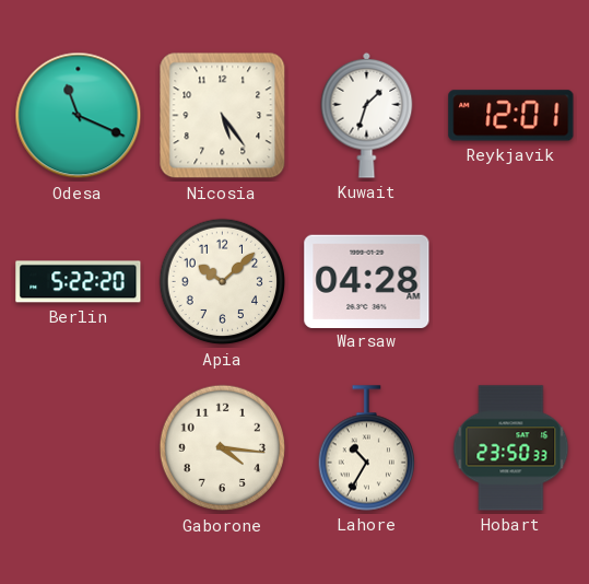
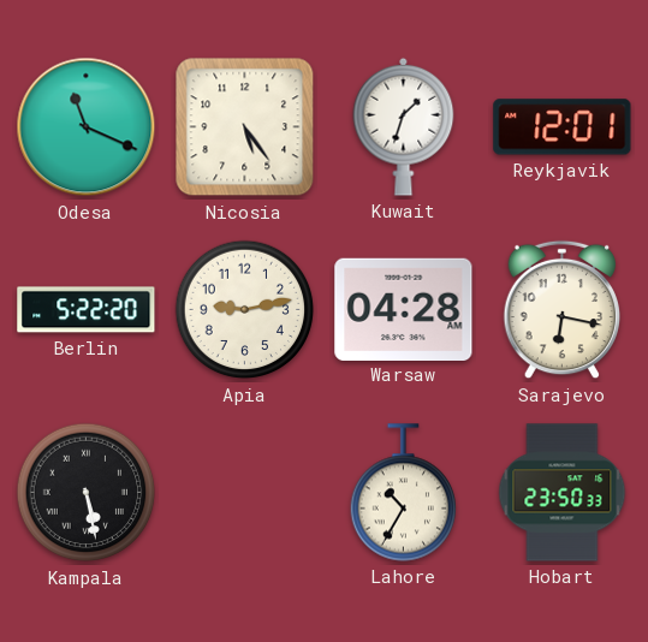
Apia: 10:08 -> 9:13 (245, 310)
Sarajevo: none -> 6:17 (563, 310)
Kampala: none -> 5:28 (87, 493)
Gaborone: 4:16 -> none (223, 448)
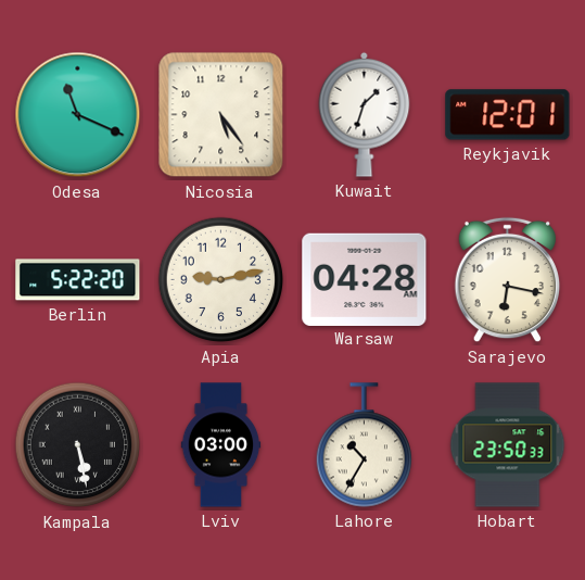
Lviv: none -> 03:00 (221, 445)
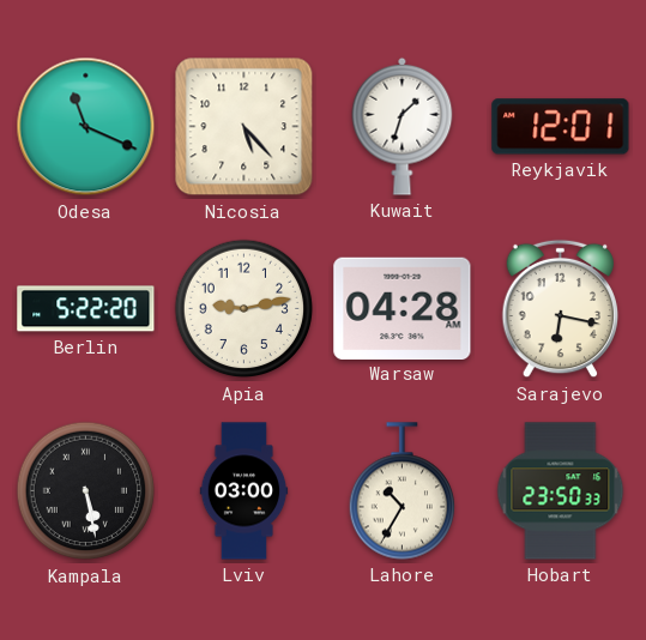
Nicosia: 5:24 -> 5:23 (244, 127)
